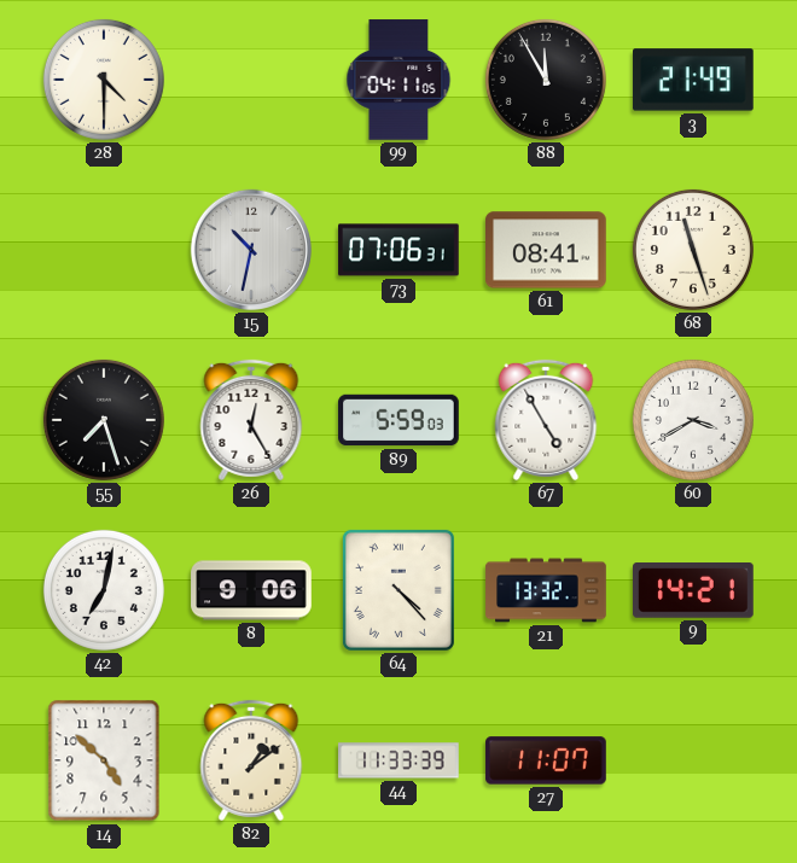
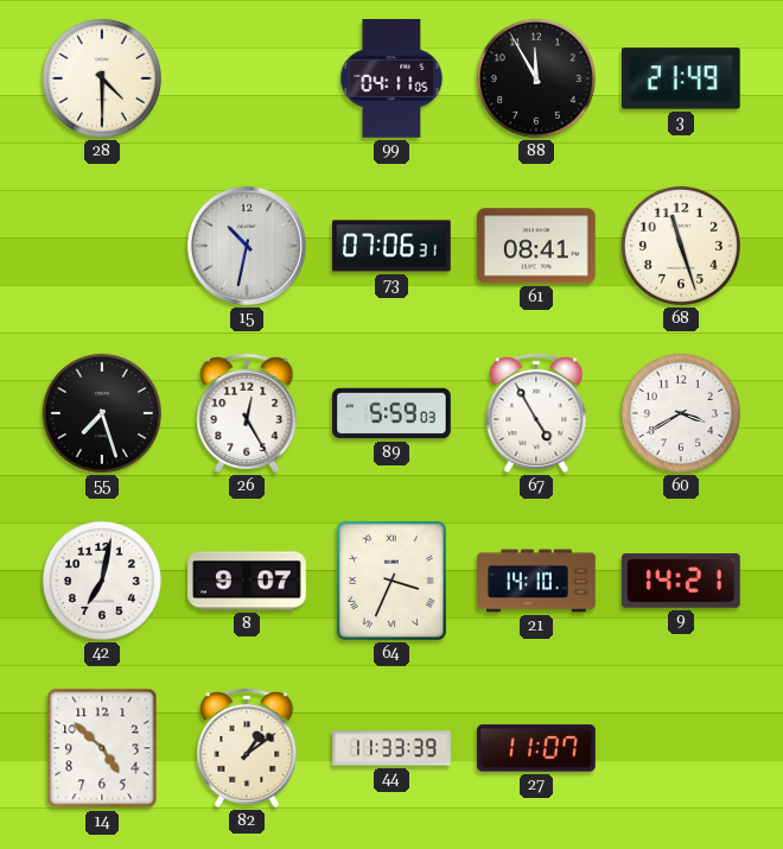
8: 9:06 -> 9:07 (247, 581)
64: 4:23 -> 3:34 (391, 581)
21: 13:32 -> 14:10 (536, 581)
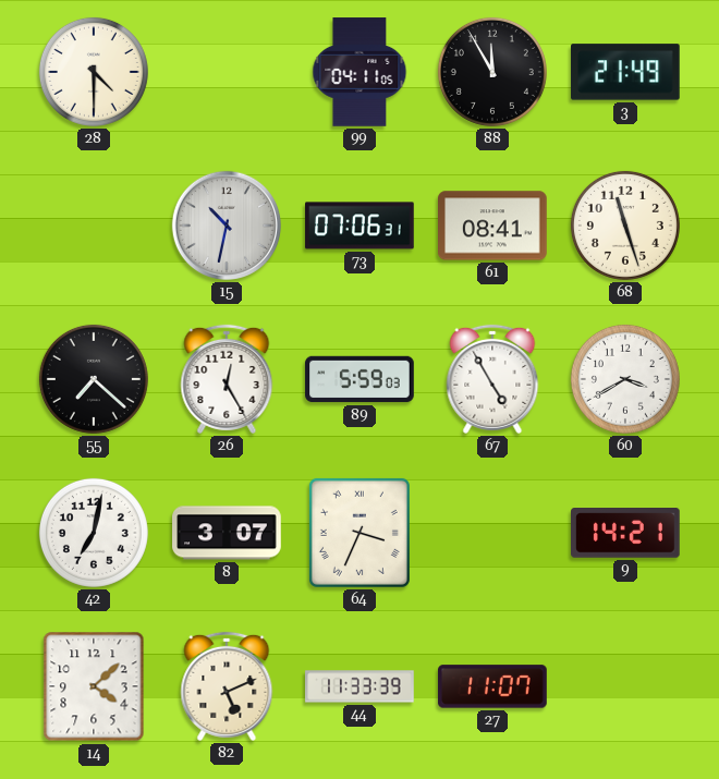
55: 7:27 -> 7:22 (94, 379)
8: 9:07 -> 3:07 (227, 533)
21: 14:10 -> none (536, 581)
14: 4:52 -> 4:08 (94, 686)
82: 1:09 -> 5:11 (227, 686)
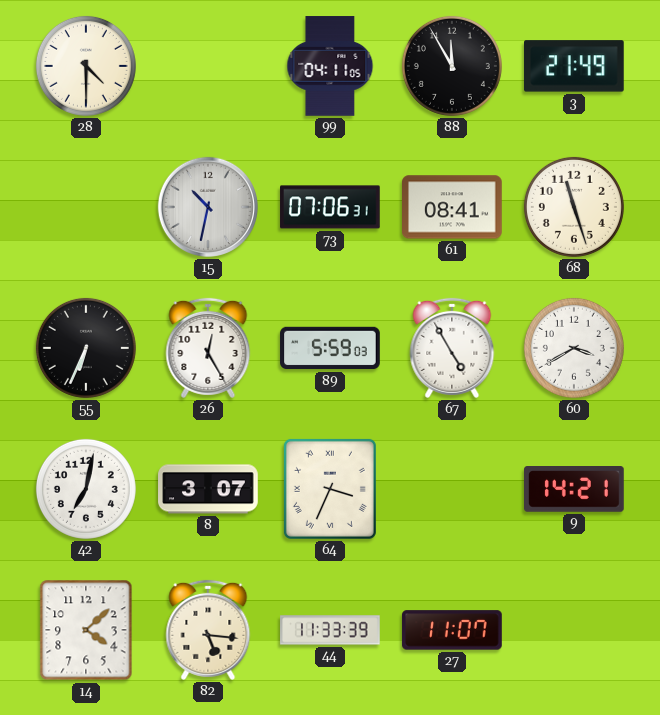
55: 7:22 -> 6:34 (86, 348)
82: 5:11 -> 5:16 (208, 630)
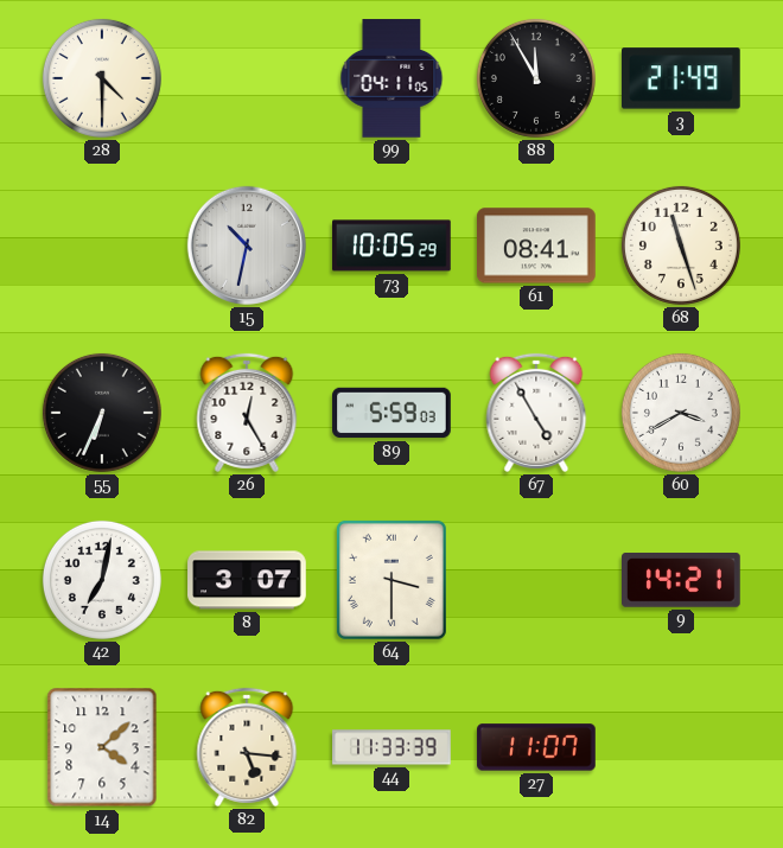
73: 07:06 -> 10:05 (391, 246)
64: 3:34 -> 3:30 (391, 580)
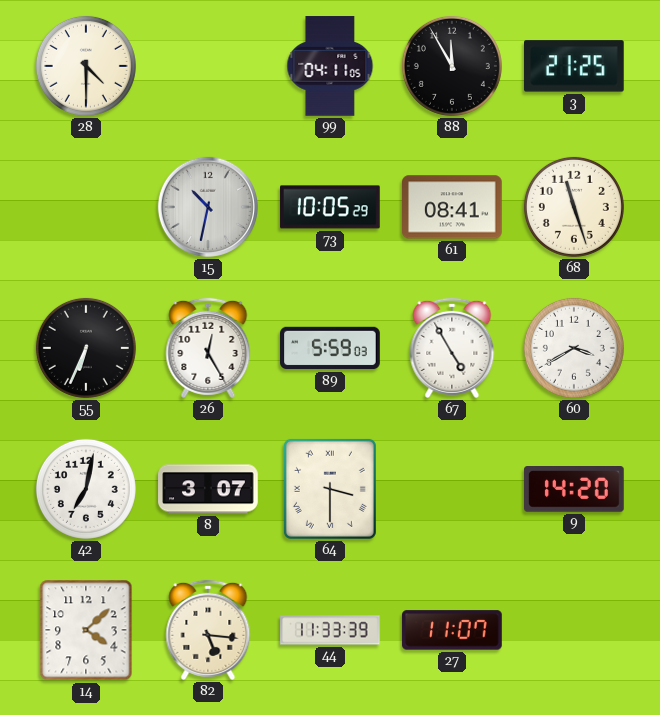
3: 21:49 -> 21:25 (575, 66)
9: 14:21 -> 14:20 (574, 489)
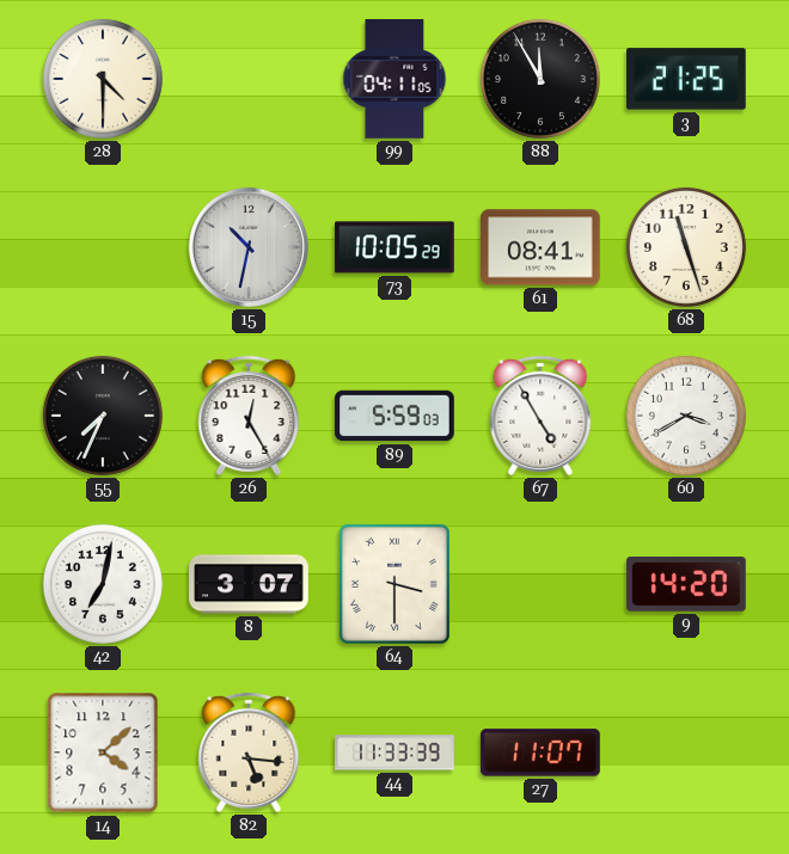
55: 6:34 -> 7:34 (103, 416)
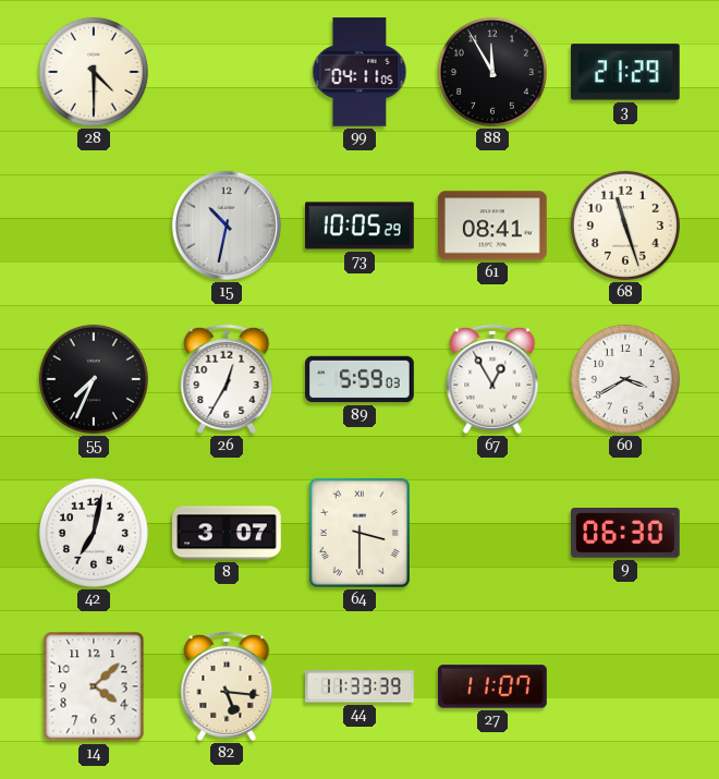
3: 21:25 -> 21:29 (626, 72)
26: 12:25 -> 12:35 (227, 379)
67: 4:55 -> 12:55 (492, 379)
9: 14:20 -> 06:30 (625, 533)
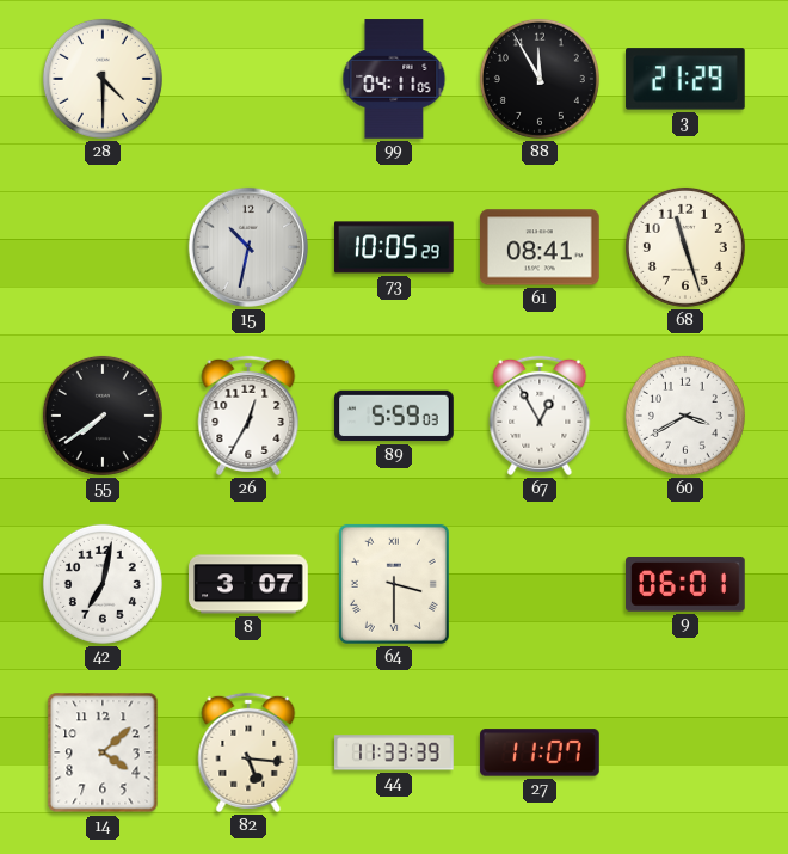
55: 7:34 -> 7:39 (103, 416)
9: 06:30 -> 06:01 (685, 584)
